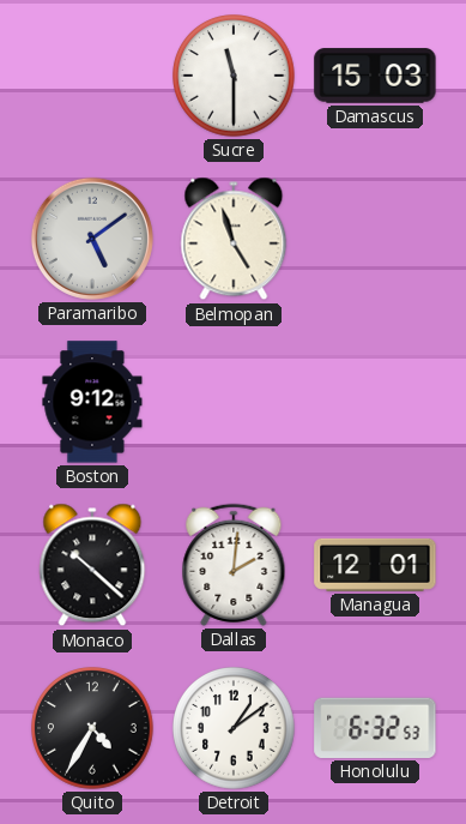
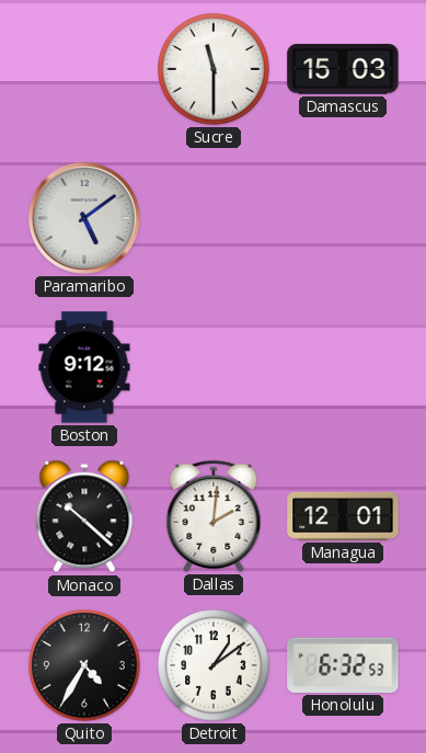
Belmopan: 4:57 -> none (234, 239)
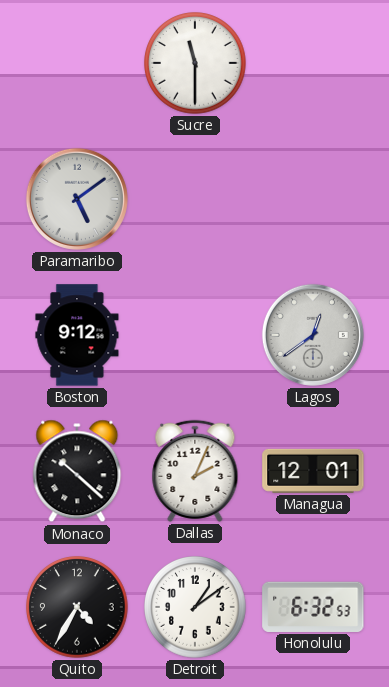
Damascus: 15:03 -> none (343, 69)
Lagos: none -> 12:39 (313, 335)
Dallas: 2:01 -> 2:04 (195, 471)
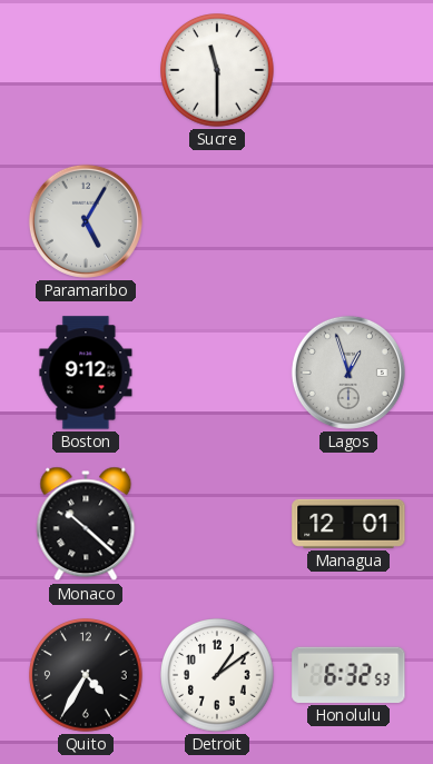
Paramaribo: 5:09 -> 5:05 (86, 221)
Lagos: 12:39 -> 12:57 (348, 373)
Dallas: 2:04 -> none (195, 471)
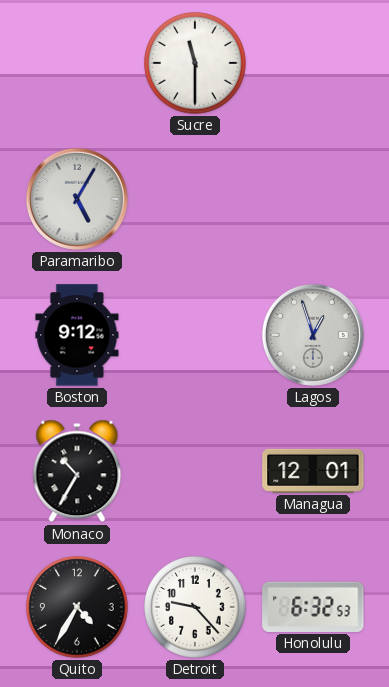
Monaco: 10:22 -> 10:35 (77, 471)
Detroit: 1:09 -> 9:23 (195, 607)
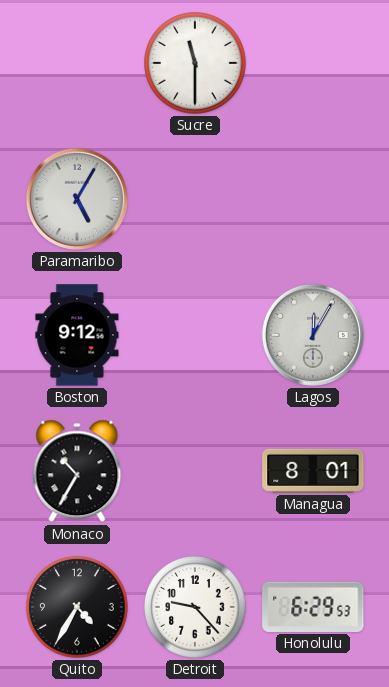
Lagos: 12:57 -> 12:05 (313, 335)
Managua: 12:01 -> 8:01 (313, 471)
Honolulu: 6:32 -> 6:29 (313, 607)
